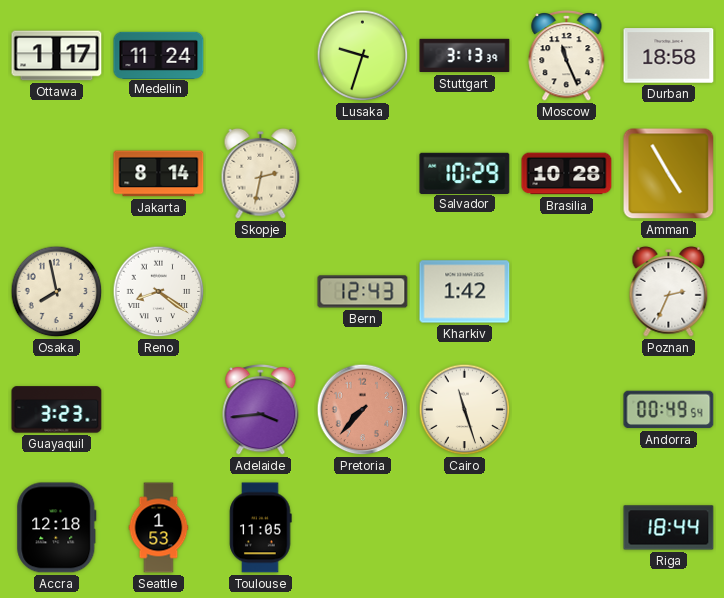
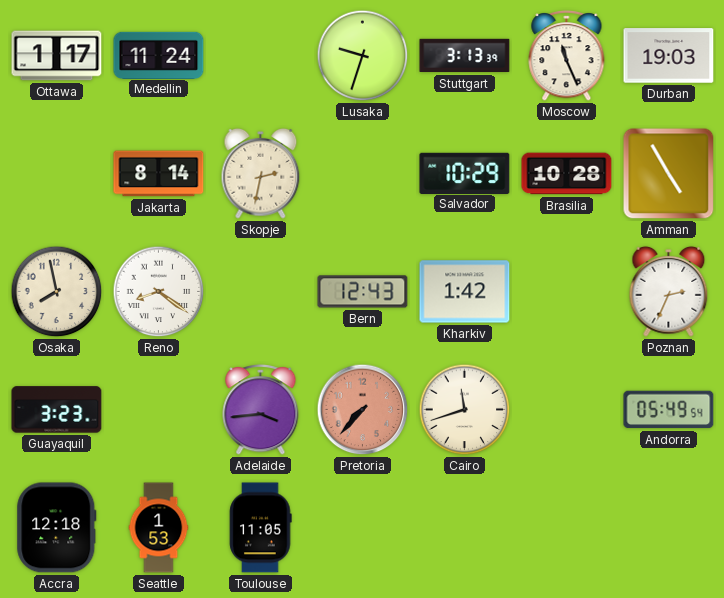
Durban: 18:58 -> 19:03 (669, 56)
Cairo: 11:27 -> 11:42 (465, 410)
Andorra: 00:49 -> 05:49 (669, 410)
Riga: 18:44 -> none (669, 528)
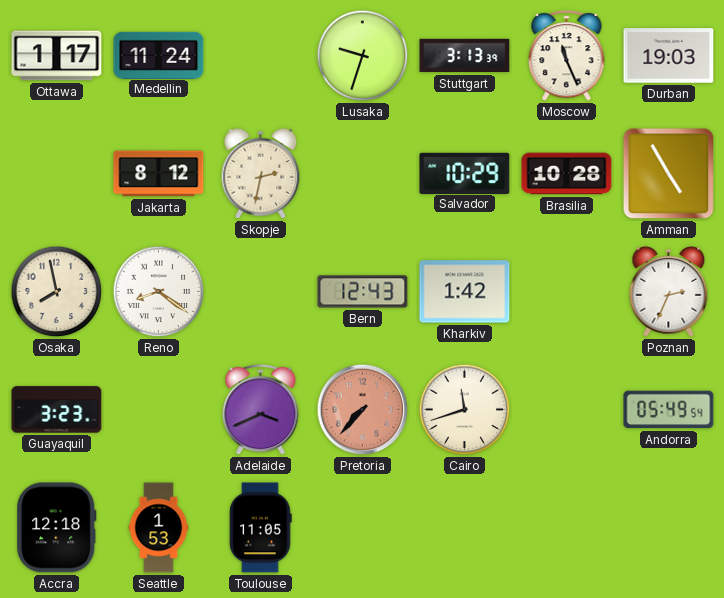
Jakarta: 8:14 -> 8:12 (159, 174)
Adelaide: 3:44 -> 3:41 (261, 410)
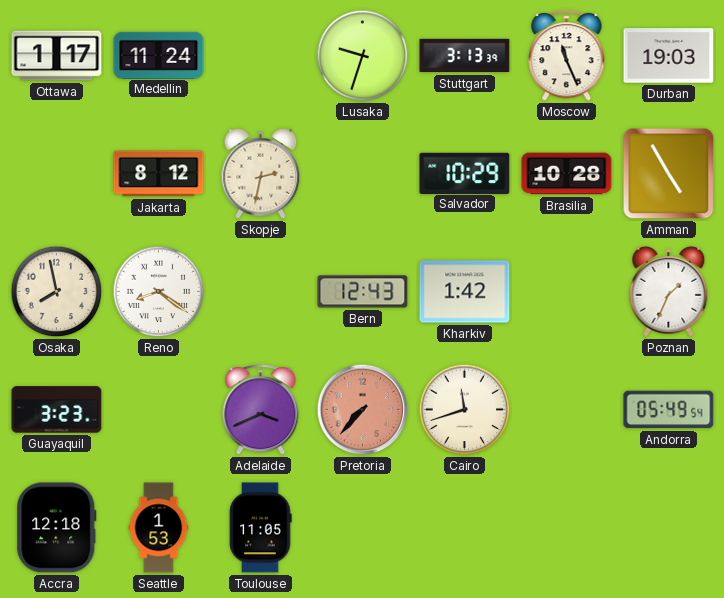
Poznan: 2:34 -> 1:34 (669, 291)
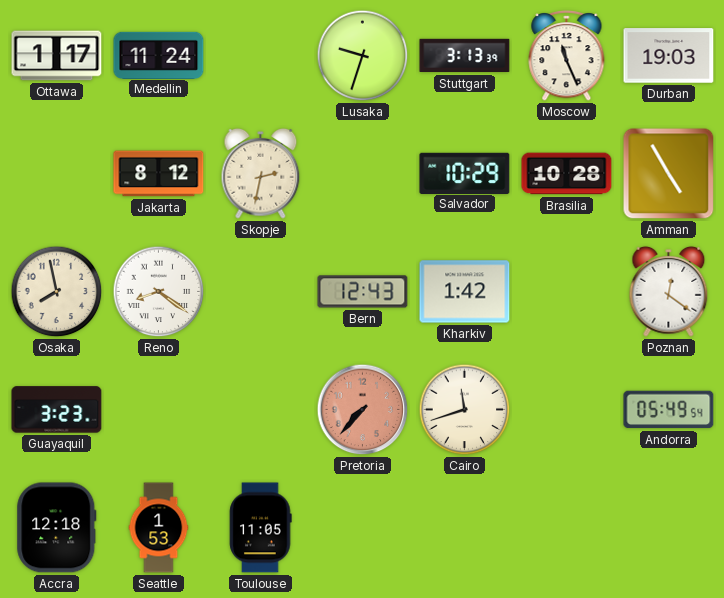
Poznan: 1:34 -> 12:21 (669, 291)
Adelaide: 3:41 -> none (261, 410)
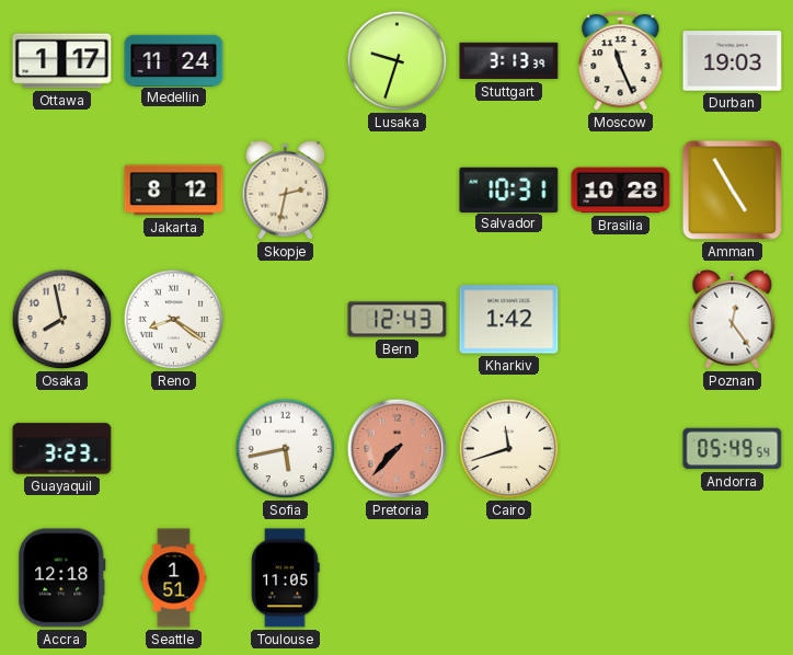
Salvador: 10:29 -> 10:31 (509, 189)
Poznan: 12:21 -> 12:24 (733, 319)
Sofia: none -> 5:43 (286, 449)
Seattle: 1:53 -> 1:51 (174, 578)
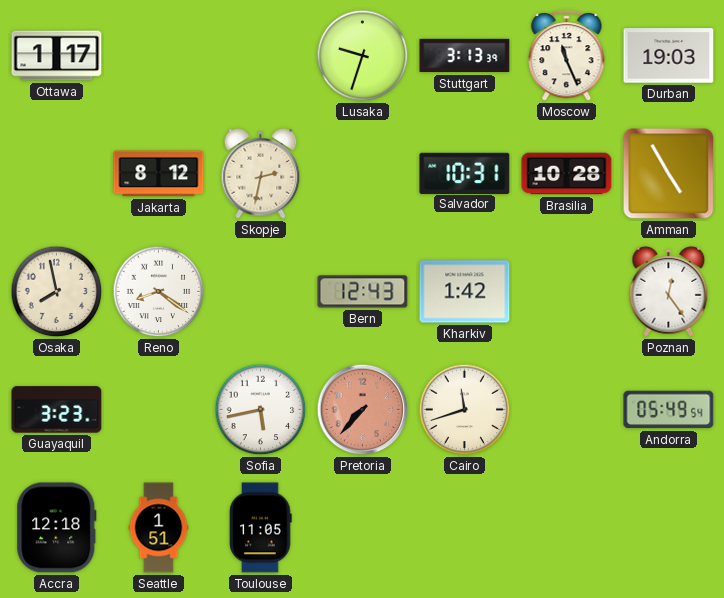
Medellin: 11:24 -> none (174, 60)
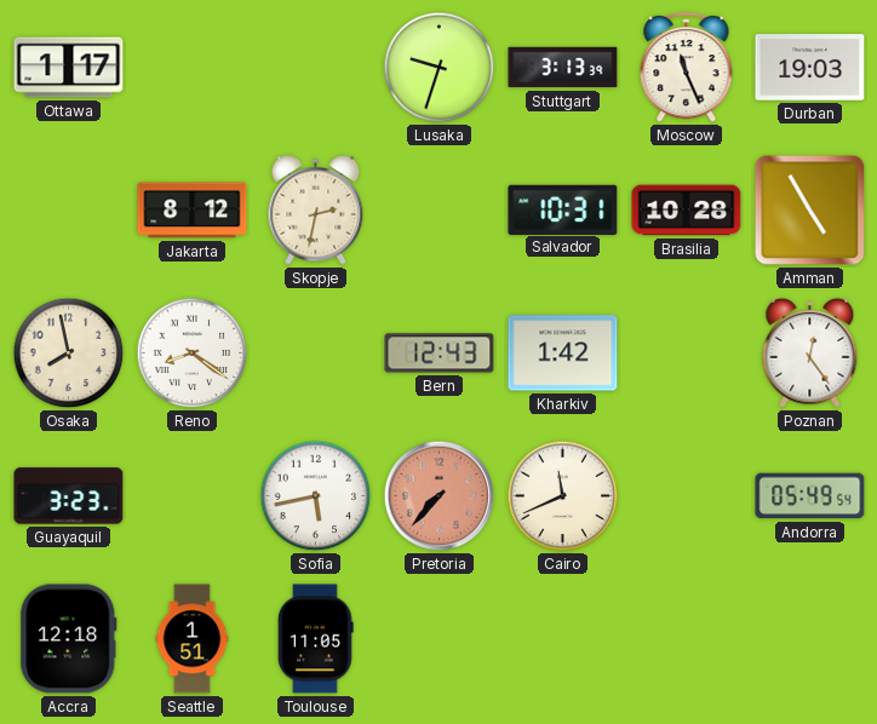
Cairo: 11:42 -> 11:41 (563, 496)
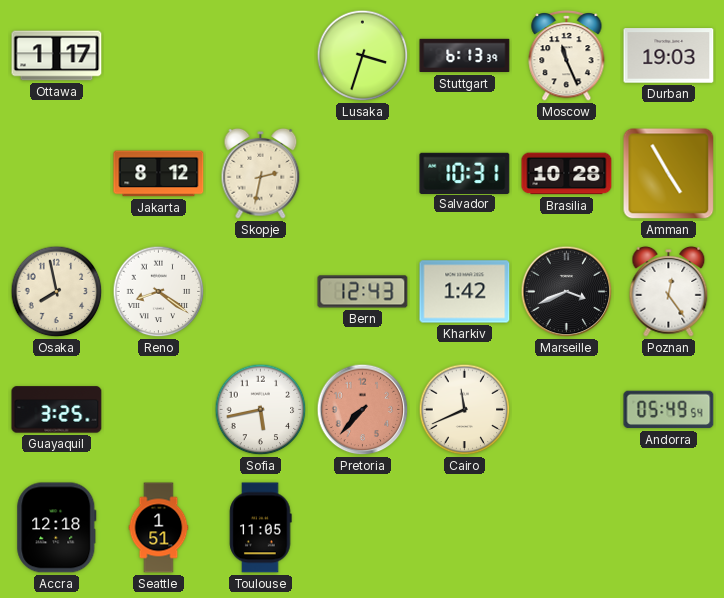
Lusaka: 9:33 -> 3:33 (363, 56)
Stuttgart: 3:13 -> 6:13 (465, 56)
Marseille: none -> 3:41 (567, 292)
Guayaquil: 3:23 -> 3:25 (57, 410)
